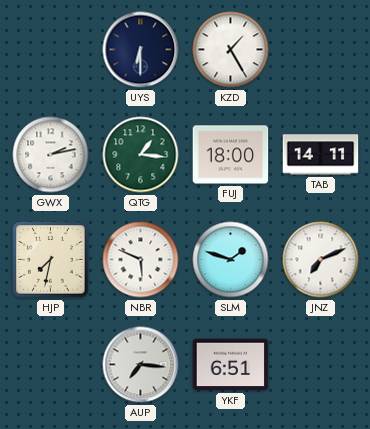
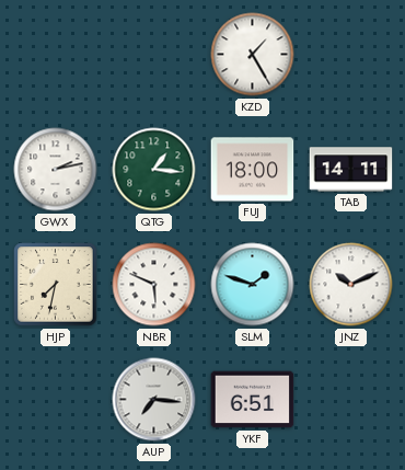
UYS: 6:30 -> none (141, 50)
JNZ: 7:11 -> 10:11 (351, 285)
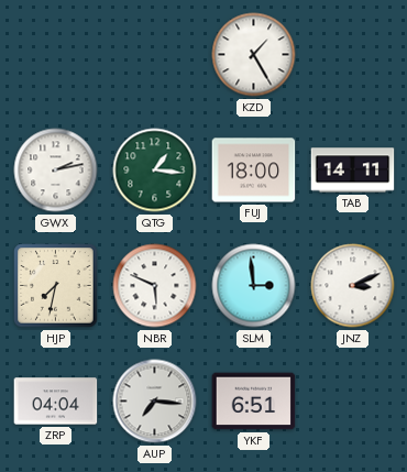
SLM: 1:48 -> 2:59 (254, 286)
JNZ: 10:11 -> 3:11 (353, 286)
ZRP: none -> 04:04 (56, 402)
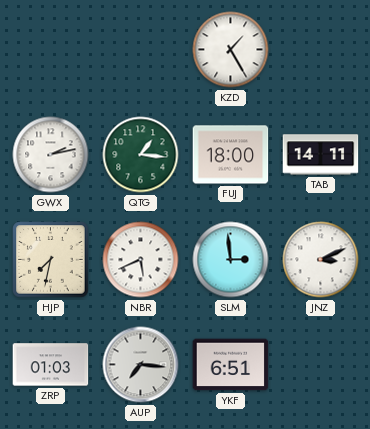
NBR: 5:49 -> 5:41 (141, 260)
ZRP: 04:04 -> 01:03 (51, 365)
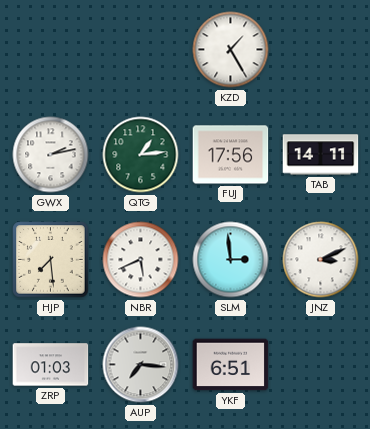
QTG: 1:16 -> 1:14 (141, 155)
FUJ: 18:00 -> 17:56 (231, 155)
HJP: 7:32 -> 7:29 (51, 260)
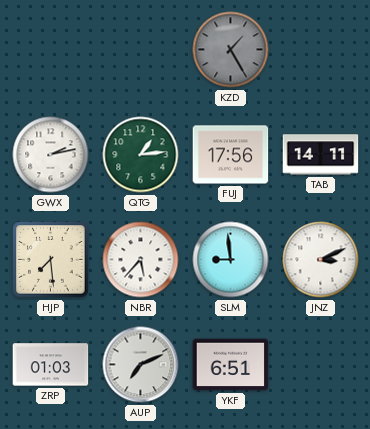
KZD dial: white -> grey (231, 50)
NBR: 5:41 -> 5:37 (141, 260)
SLM: 2:59 -> 8:59 (231, 260)
AUP: 7:16 -> 7:11 (141, 365)
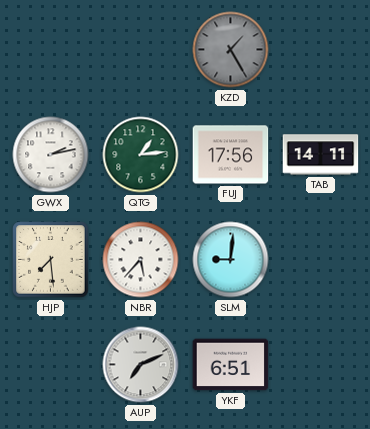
SLM: 8:59 -> 9:01 (231, 260)
JNZ: 3:11 -> none (321, 260)
ZRP: 01:03 -> none (51, 365)
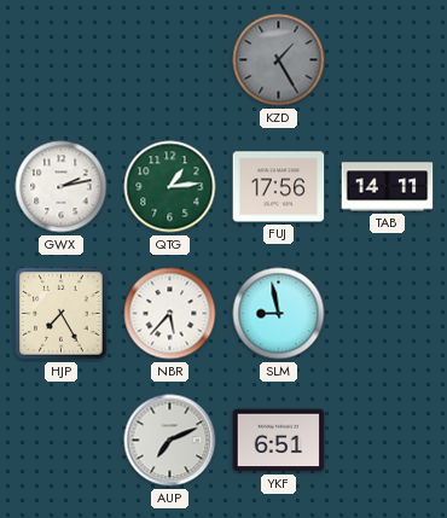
HJP: 7:29 -> 7:25 (62, 314)
SLM: 9:01 -> 8:58 (279, 314)
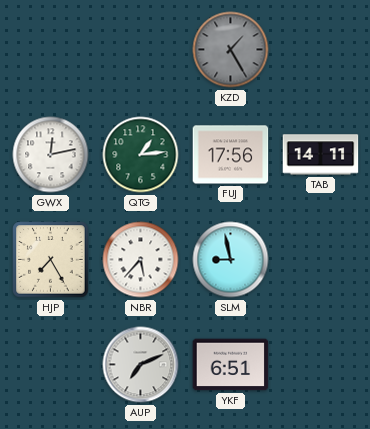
GWX: 2:13 -> 12:13 (51, 155)
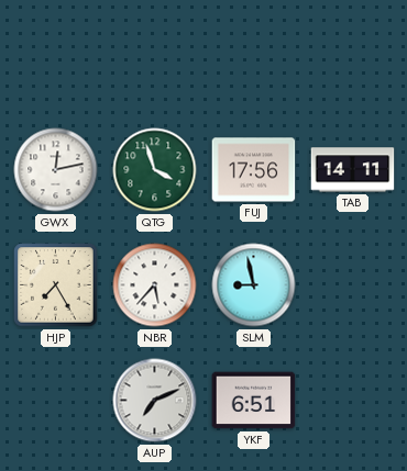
KZD: 1:25 -> none (231, 50)
QTG: 1:14 -> 3:57 (155, 170)
